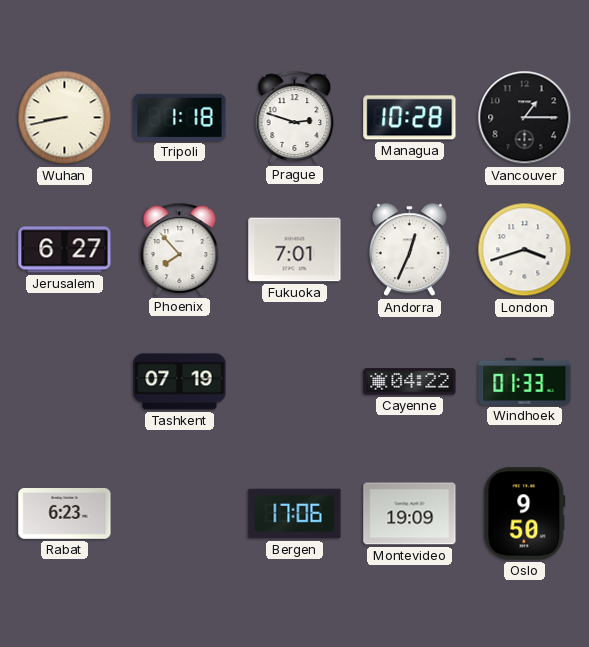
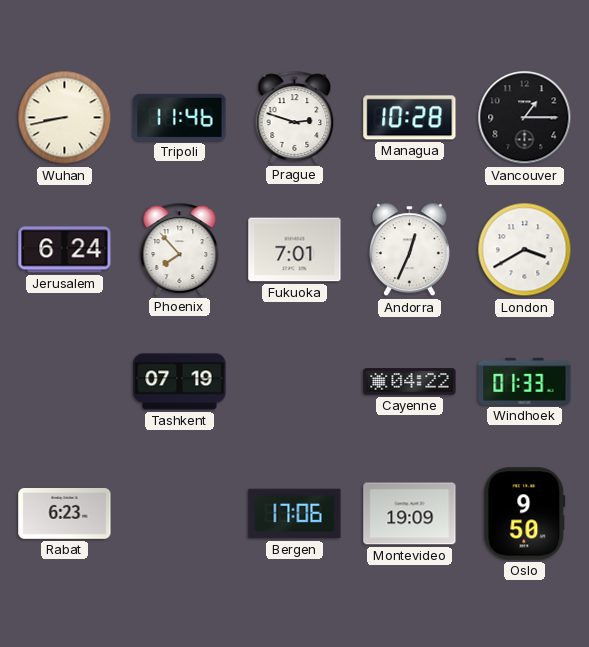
Tripoli: 1:18 -> 11:46 (180, 117)
Jerusalem: 6:27 -> 6:24 (65, 250)
London: 3:42 -> 3:40 (525, 250)
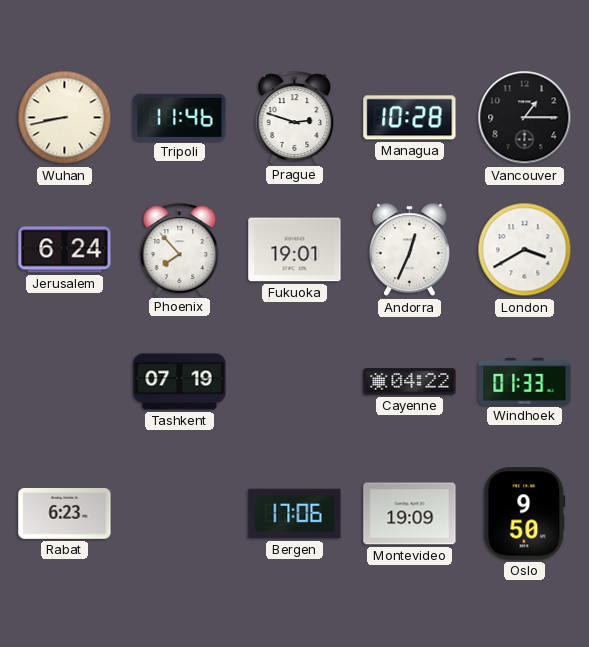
Fukuoka: 7:01 -> 19:01 (295, 250)
